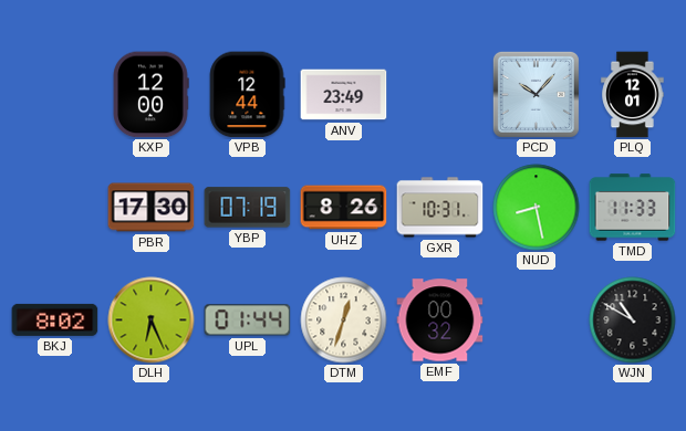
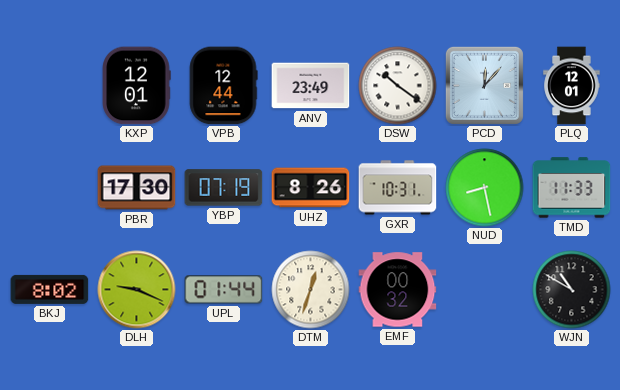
KXP: 12:00 -> 12:01 (136, 86)
DSW: none -> 10:21 (398, 86)
PCD: 10:07 -> 12:07 (484, 85)
DLH: 6:26 -> 9:19 (137, 290)
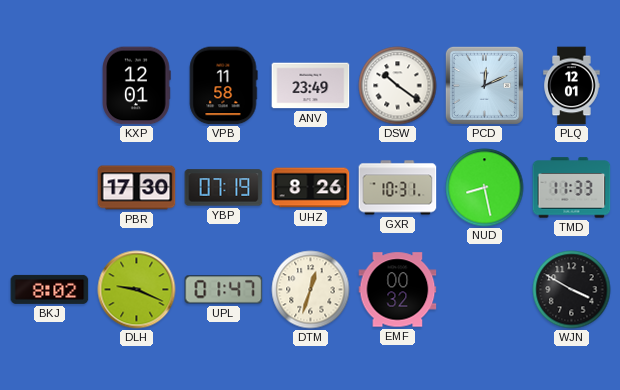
VPB: 12:44 -> 11:58 (223, 86)
PCD: 12:07 -> 12:11 (484, 85)
UPL: 01:44 -> 01:47 (224, 290)
WJN: 10:50 -> 3:50 (572, 290)
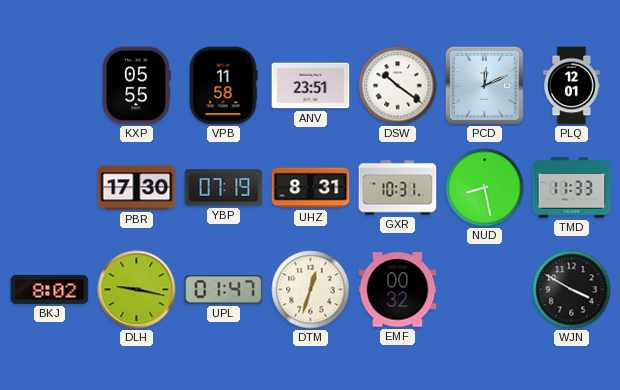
KXP: 12:01 -> 05:55 (136, 86)
ANV: 23:49 -> 23:51 (311, 86)
UHZ: 8:26 -> 8:31 (311, 188)
DLH: 9:19 -> 9:17 (137, 290)
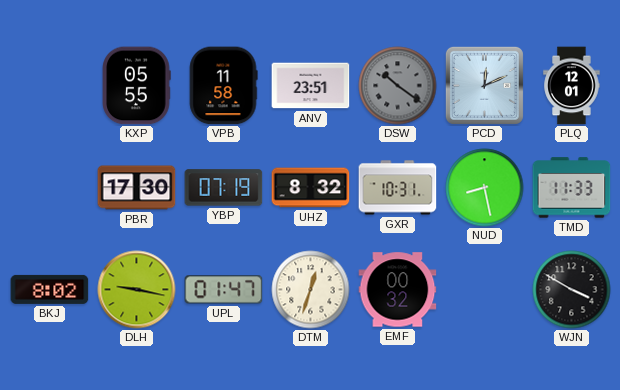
DSW dial: white -> grey (398, 86)
UHZ: 8:31 -> 8:32 (311, 188)
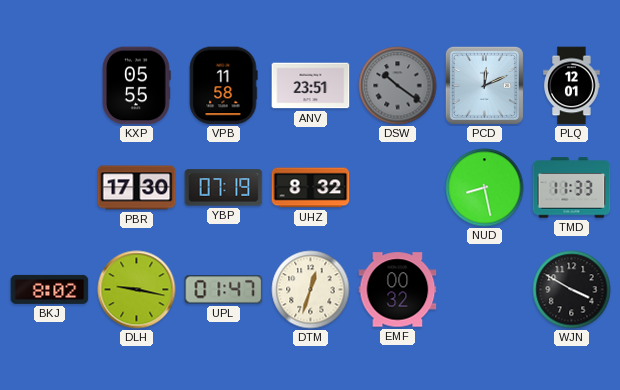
GXR: 10:31 -> none (398, 188)
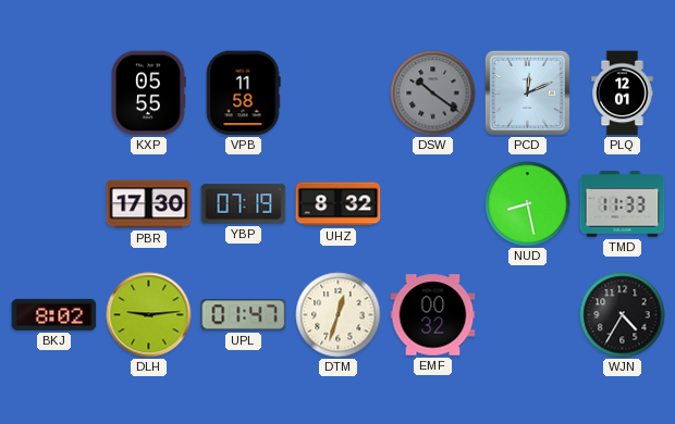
ANV: 23:51 -> none (311, 86)
DLH: 9:17 -> 9:14 (149, 315)
WJN: 3:50 -> 4:35 (623, 315)
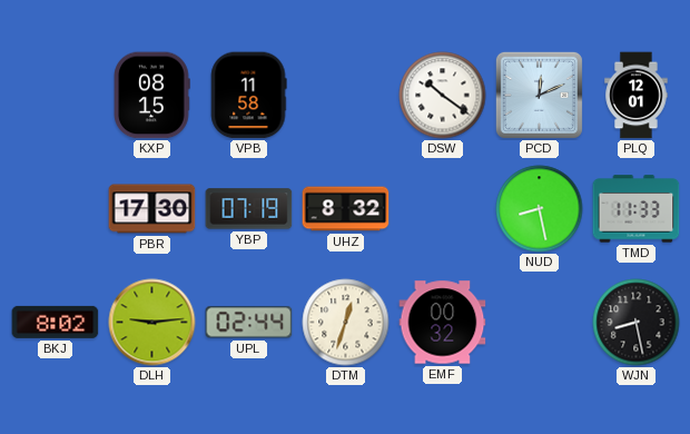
KXP: 05:55 -> 08:15 (151, 96)
DSW dial: grey -> white (443, 96)
UPL: 01:47 -> 02:44 (249, 323)
WJN: 4:35 -> 8:28 (637, 323)
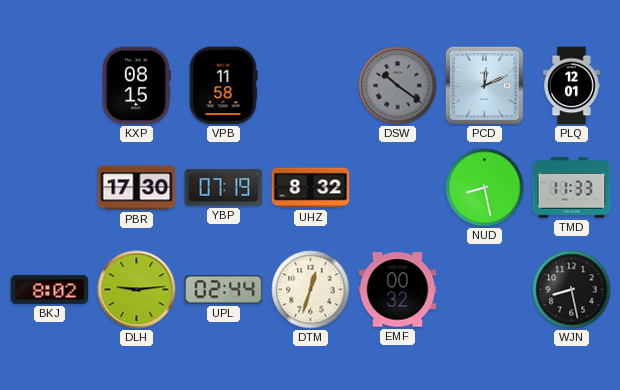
DSW dial: white -> grey (398, 86)
